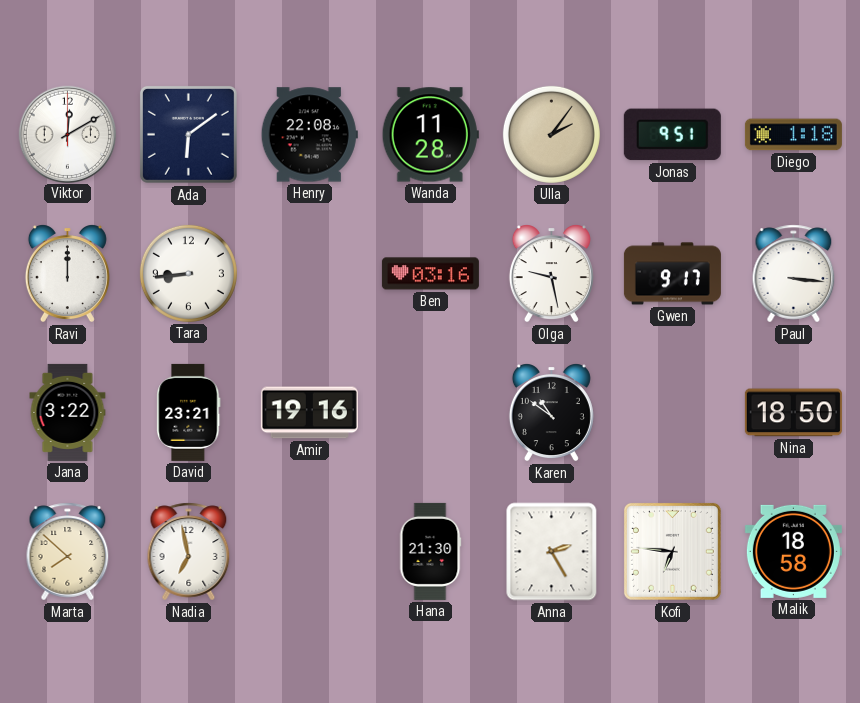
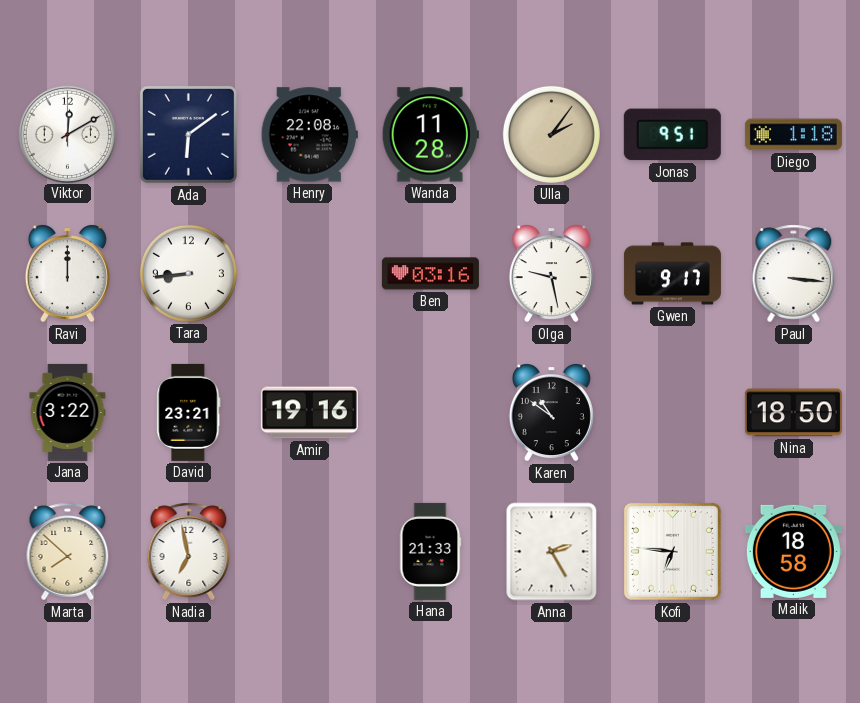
Hana: 21:30 -> 21:33 (430, 551)
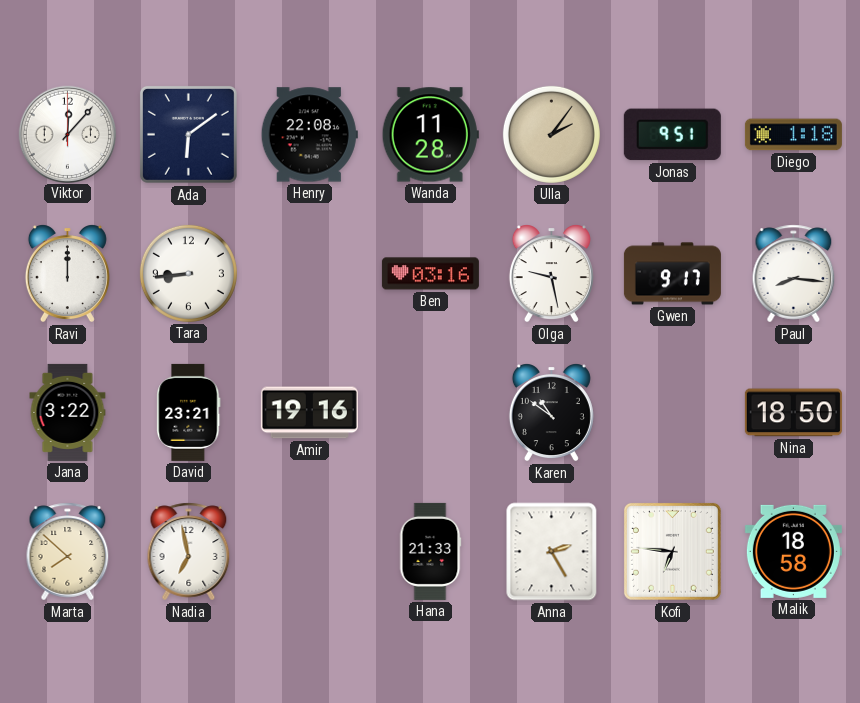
Viktor: 12:10 -> 12:07 (67, 134)
Paul: 3:16 -> 8:16 (794, 274)
